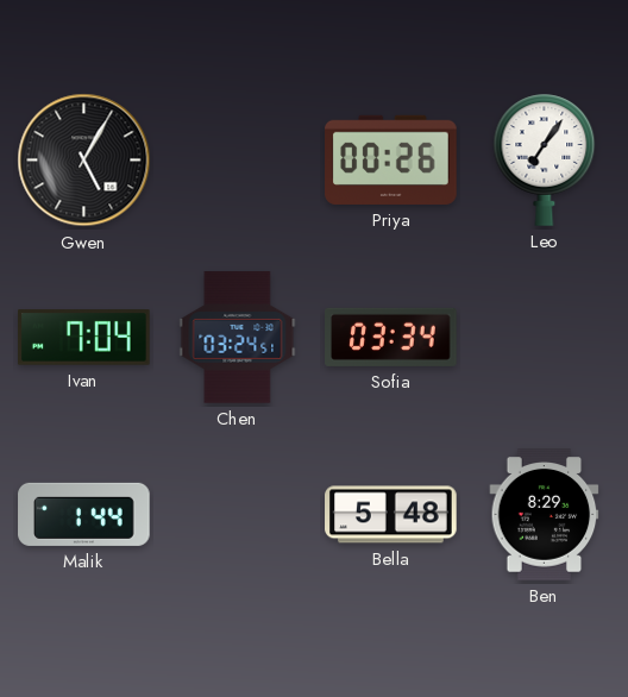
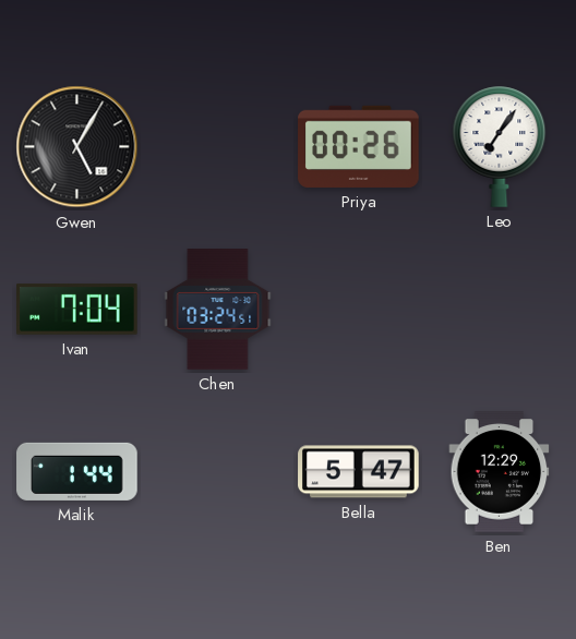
Sofia: 03:34 -> none (391, 337)
Bella: 5:48 -> 5:47 (359, 472)
Ben: 8:29 -> 12:29 (500, 472)
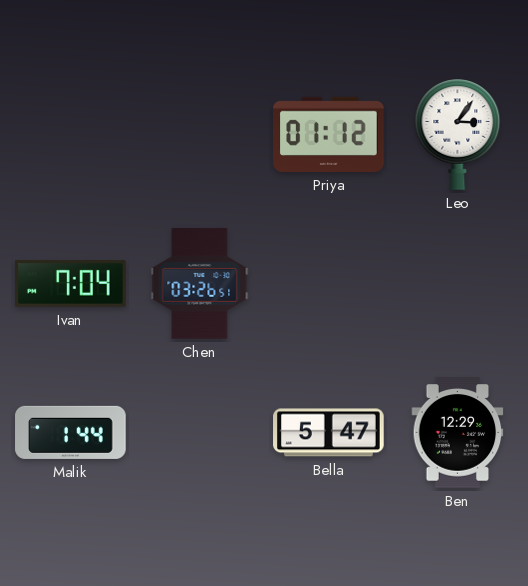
Gwen: 5:05 -> none (77, 147)
Priya: 00:26 -> 01:12 (329, 134)
Leo: 7:06 -> 3:06 (458, 134)
Chen: 03:24 -> 03:26 (200, 284)
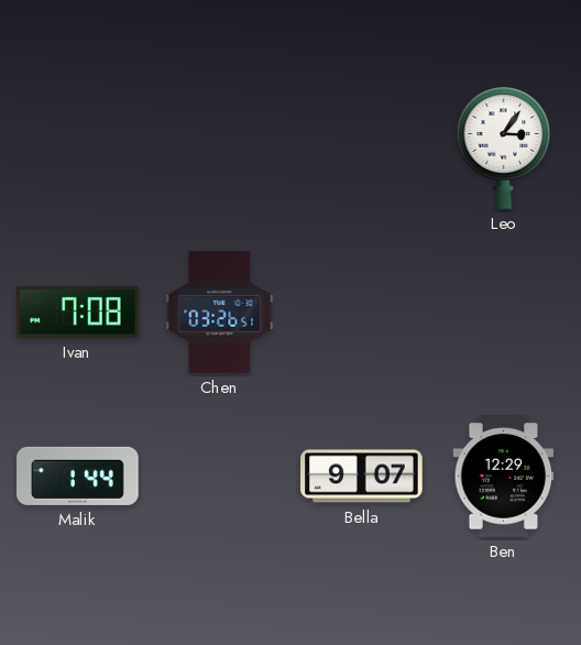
Priya: 01:12 -> none (329, 134)
Ivan: 7:04 -> 7:08 (78, 313)
Bella: 5:47 -> 9:07 (362, 477)
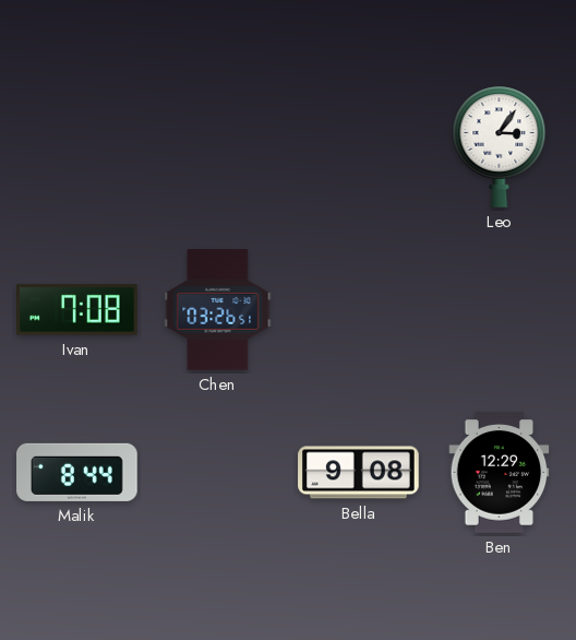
Malik: 1:44 -> 8:44 (77, 472)
Bella: 9:07 -> 9:08 (359, 473)
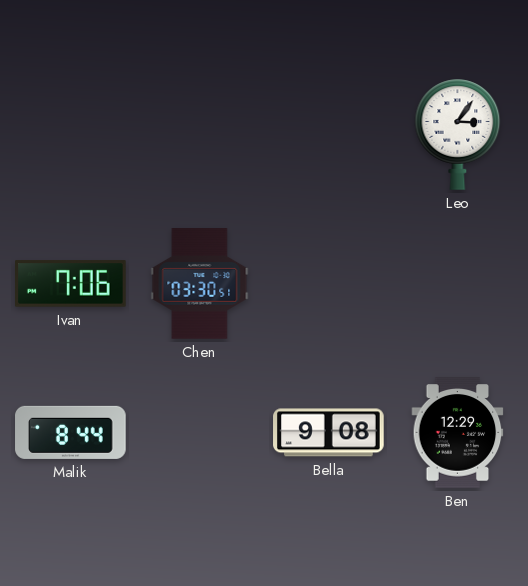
Ivan: 7:08 -> 7:06 (71, 284)
Chen: 03:26 -> 03:30 (200, 284)
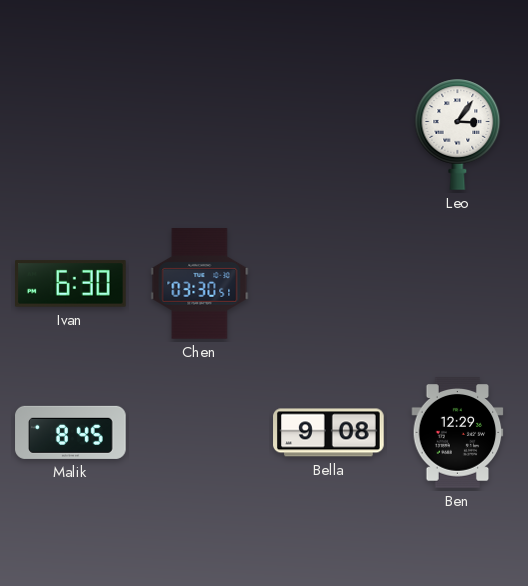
Ivan: 7:06 -> 6:30 (71, 284)
Malik: 8:44 -> 8:45 (71, 432)
